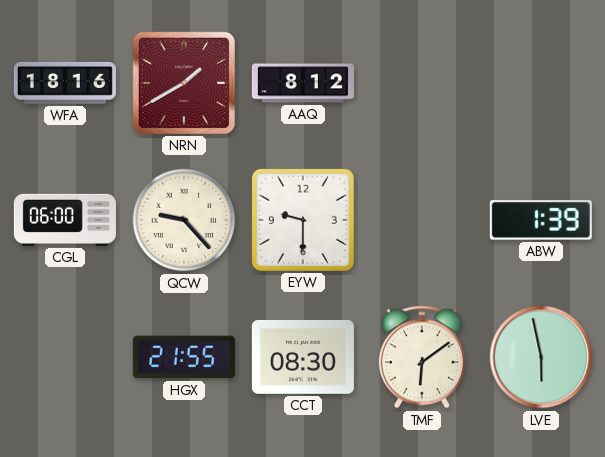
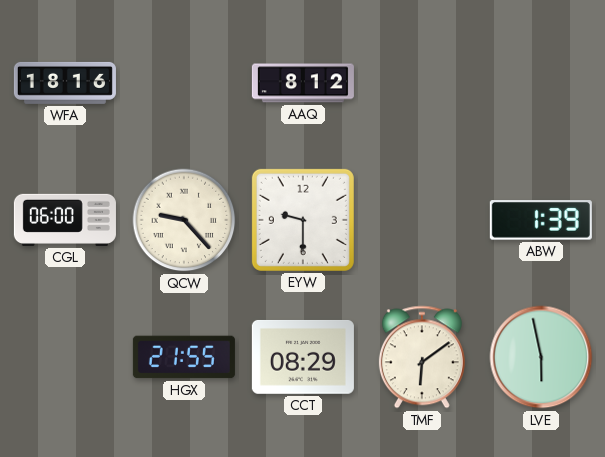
NRN: 1:40 -> none (184, 83)
CCT: 08:30 -> 08:29 (303, 357)
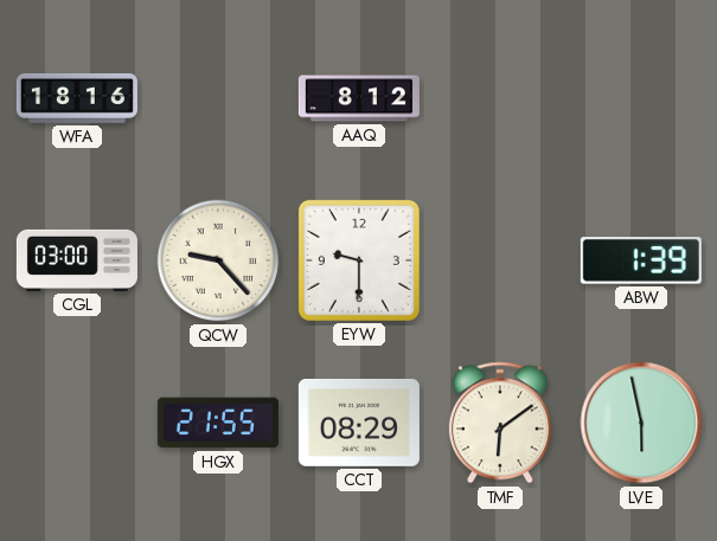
CGL: 06:00 -> 03:00 (77, 260)
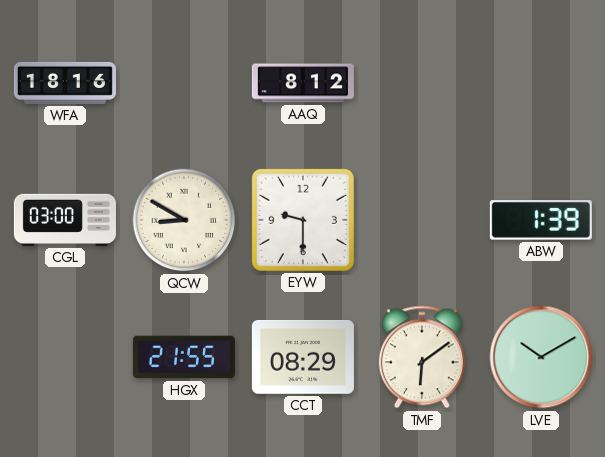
QCW: 9:23 -> 8:50 (184, 220)
LVE: 5:58 -> 10:10 (541, 357)
